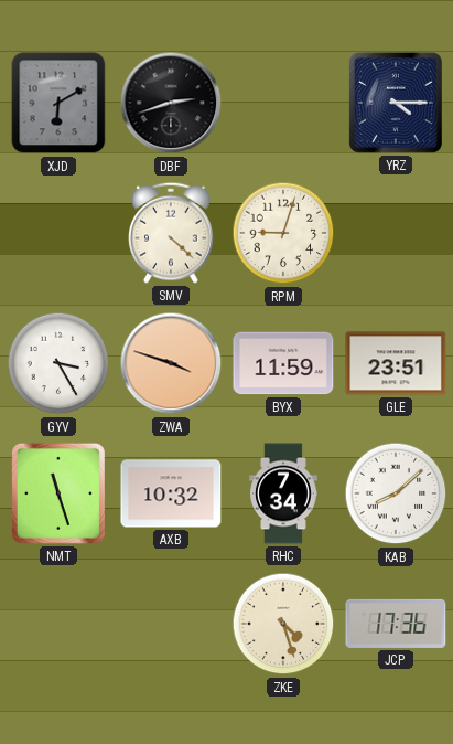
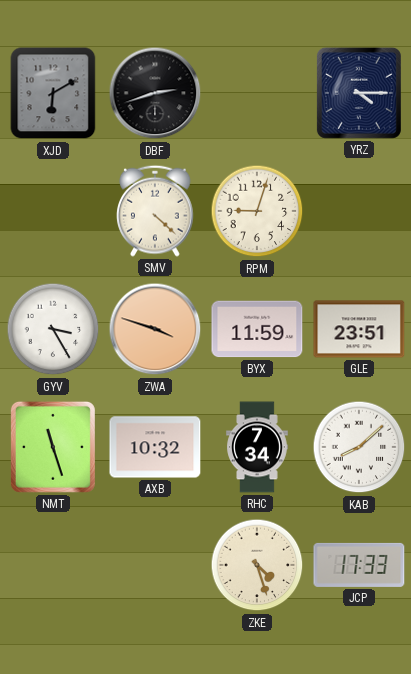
JCP: 17:36 -> 17:33 (359, 565)
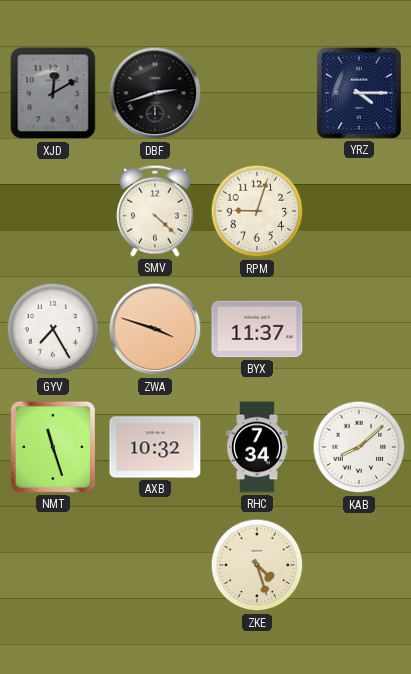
XJD: 6:10 -> 12:10 (53, 93)
GYV: 3:25 -> 7:25 (53, 329)
BYX: 11:59 -> 11:37 (257, 329)
GLE: 23:51 -> none (359, 329)
JCP: 17:33 -> none (359, 565)
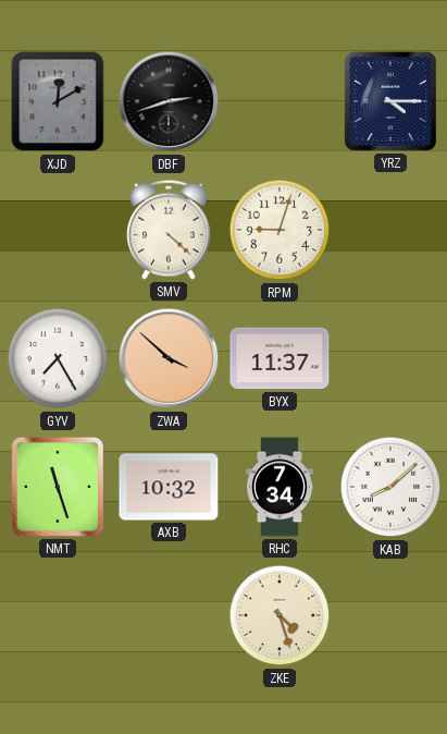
ZWA: 3:48 -> 3:52 (169, 358)
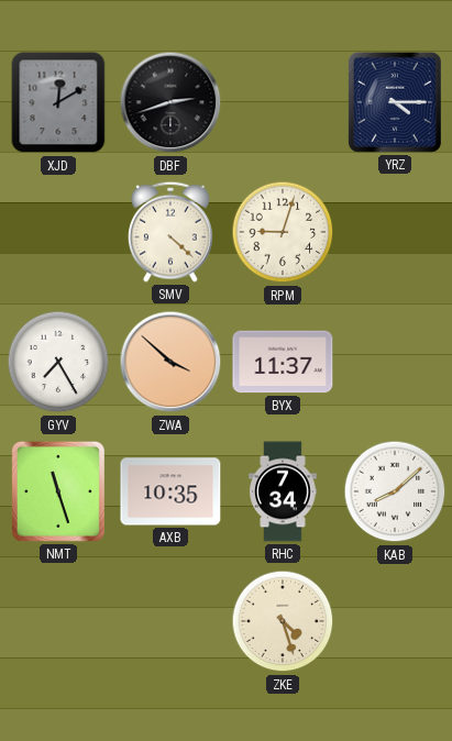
AXB: 10:32 -> 10:35 (170, 491)
